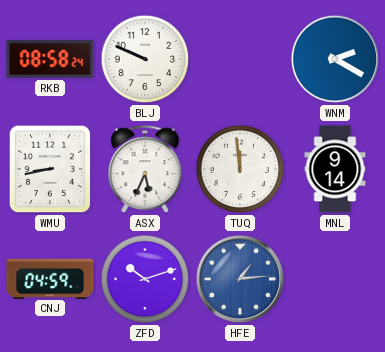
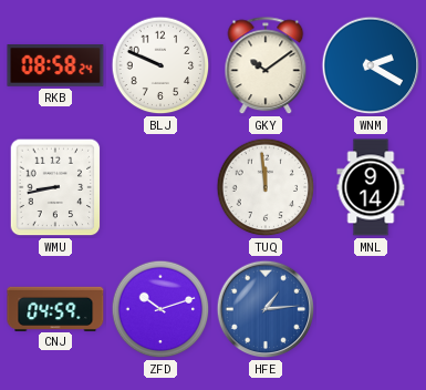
GKY: none -> 10:09 (266, 66)
ASX: 5:34 -> none (145, 170)
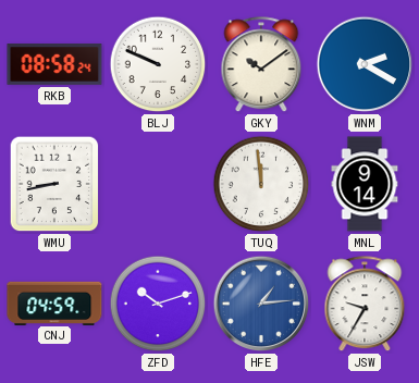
JSW: none -> 9:35 (365, 305)
